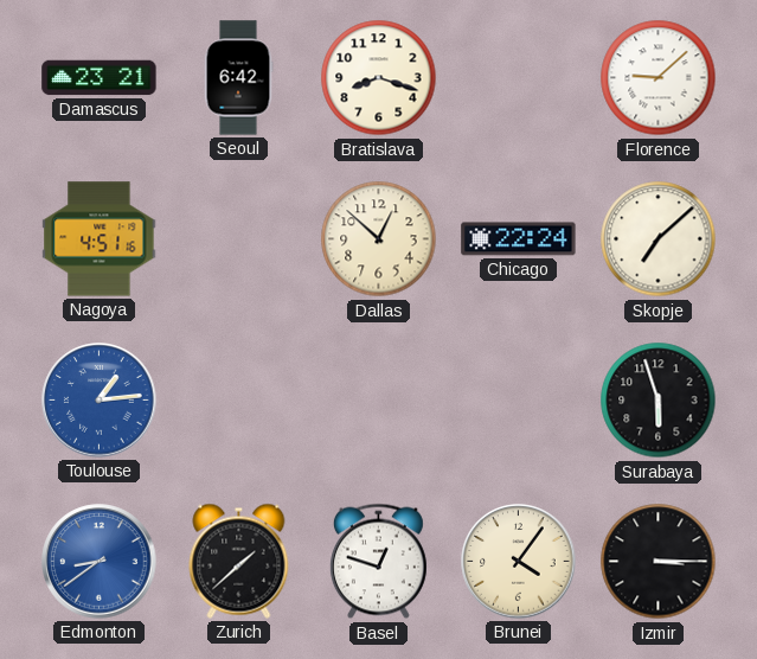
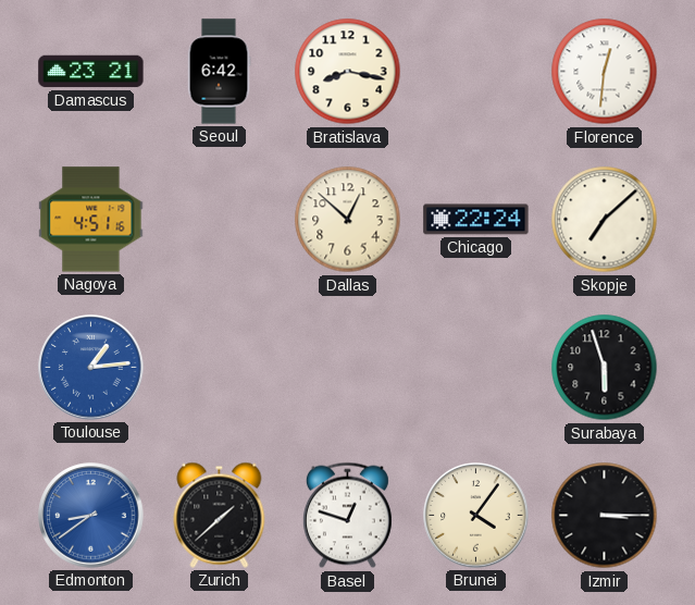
Bratislava: 8:18 -> 8:17 (348, 72)
Florence: 9:08 -> 12:31 (605, 72)
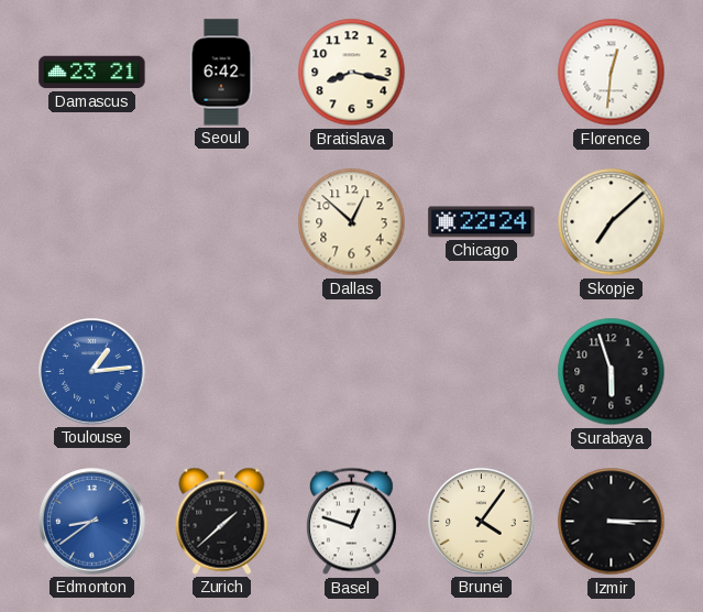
Nagoya: 4:51 -> none (91, 220)
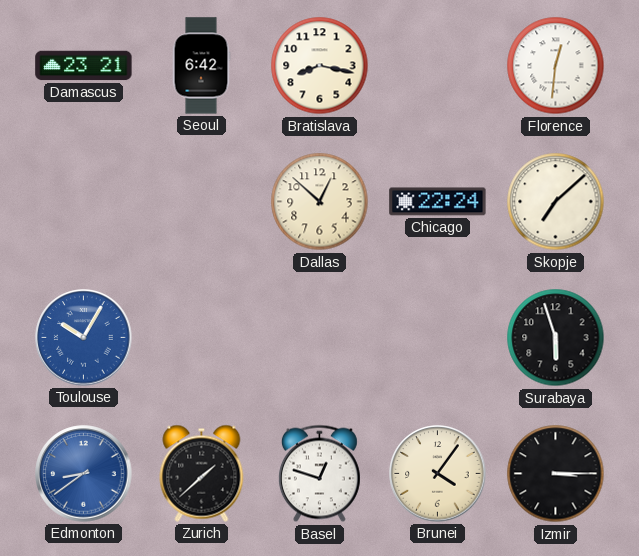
Toulouse: 1:14 -> 10:05 (84, 338)
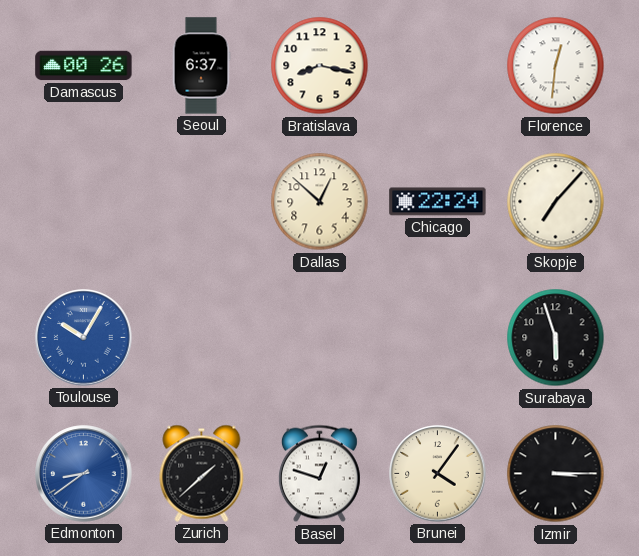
Damascus: 23:21 -> 00:26 (84, 66)
Seoul: 6:42 -> 6:37 (201, 66)
Skopje: 7:08 -> 7:07 (556, 202)
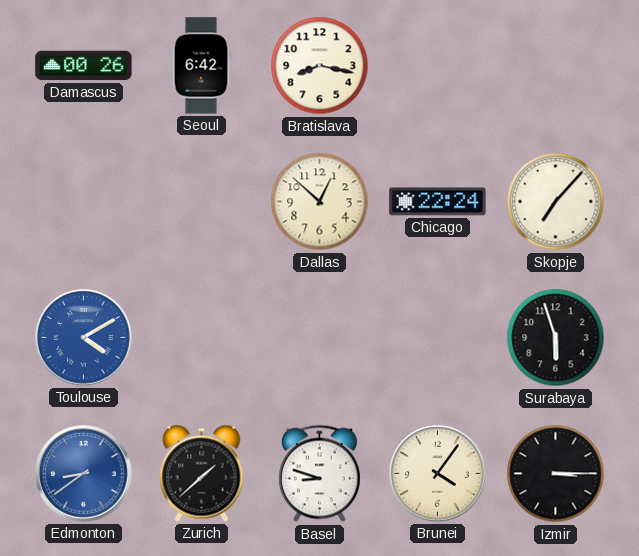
Seoul: 6:37 -> 6:42 (201, 66)
Florence: 12:31 -> none (556, 66)
Toulouse: 10:05 -> 4:10 (84, 338)
Basel: 12:48 -> 8:48 (319, 474)
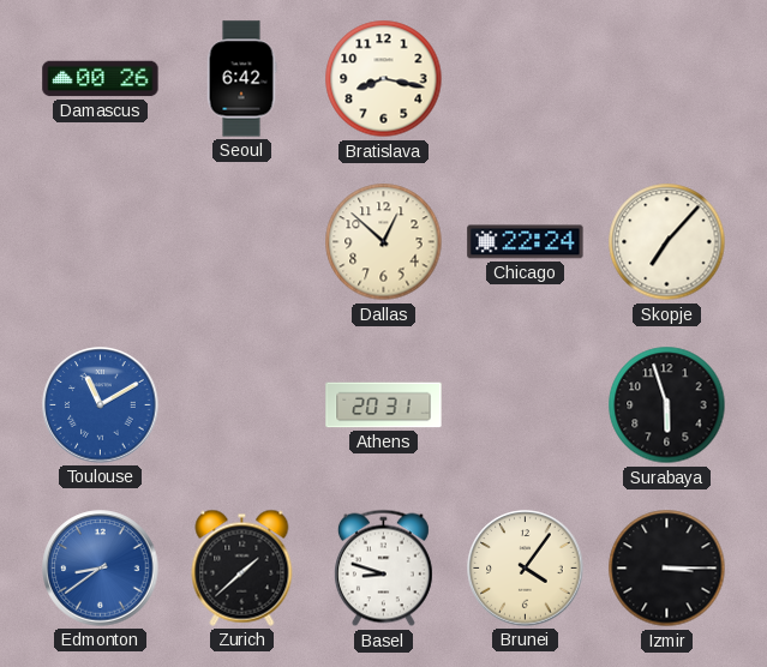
Toulouse: 4:10 -> 11:10 (101, 405)
Athens: none -> 20:31 (384, 405)
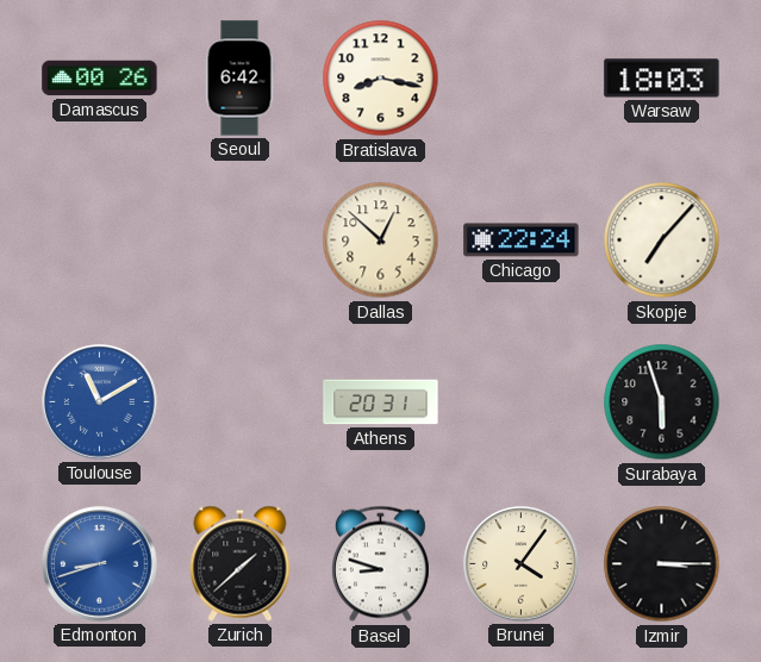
Warsaw: none -> 18:03 (662, 79)
Edmonton: 8:39 -> 8:42 (100, 564)
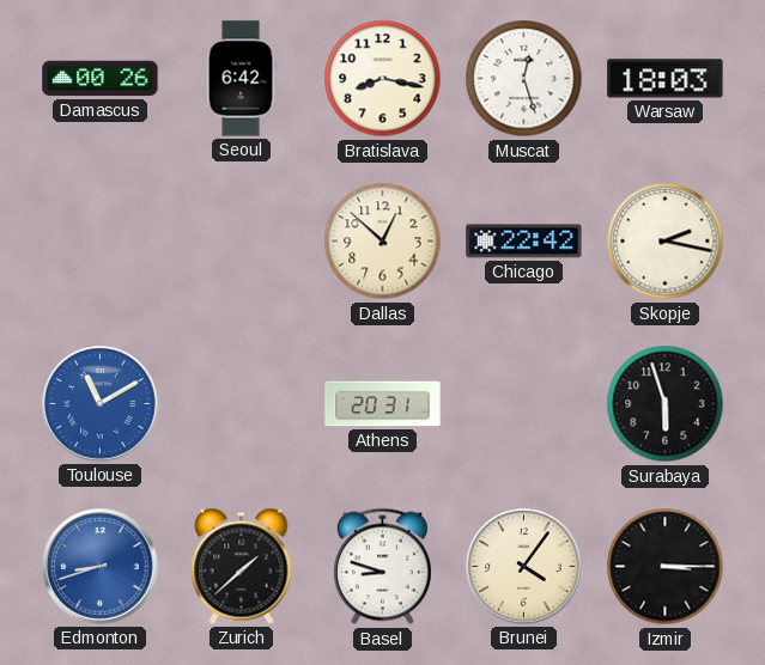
Muscat: none -> 12:27 (524, 79)
Chicago: 22:24 -> 22:42 (524, 242)
Skopje: 7:07 -> 2:17 (666, 242)
